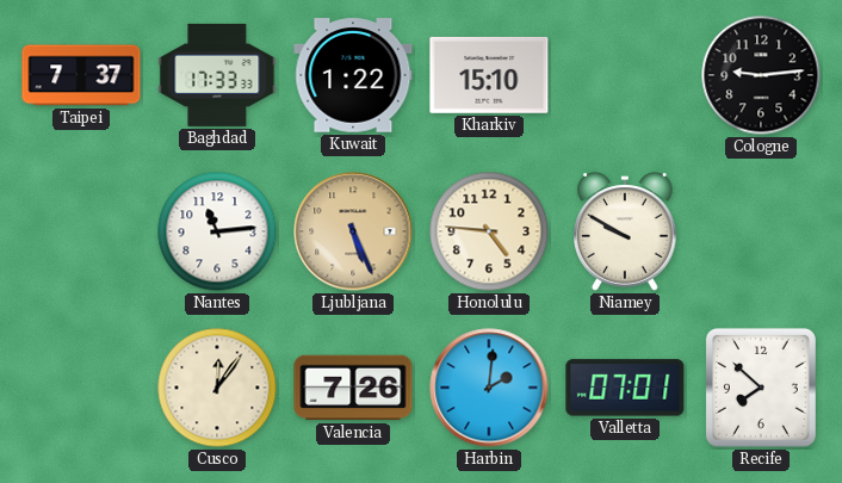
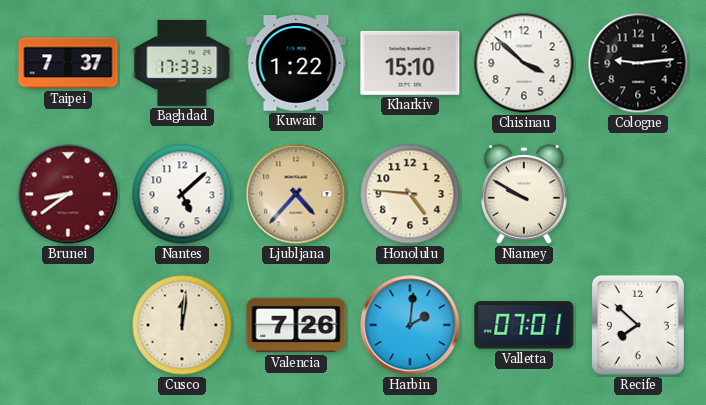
Chisinau: none -> 3:52 (524, 63)
Brunei: none -> 8:39 (68, 194)
Nantes: 11:14 -> 5:08 (182, 194)
Ljubljana: 5:26 -> 4:37 (296, 194)
Cusco: 12:06 -> 12:01 (182, 325)
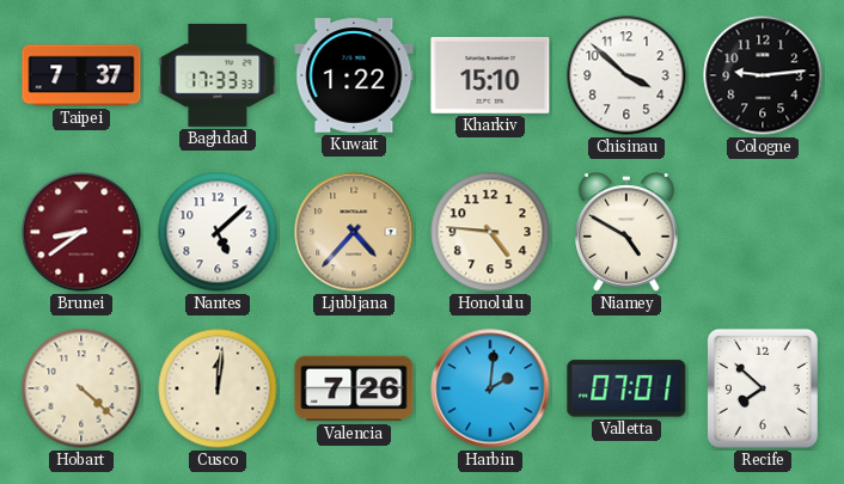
Niamey: 9:50 -> 4:50 (628, 232)
Hobart: none -> 4:22 (81, 388)
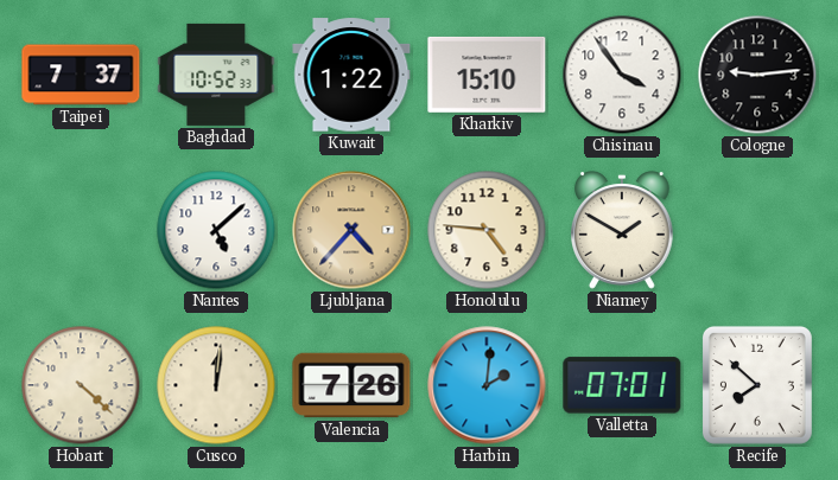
Baghdad: 17:33 -> 10:52 (216, 75)
Chisinau: 3:52 -> 3:54 (622, 75)
Brunei: 8:39 -> none (81, 232)
Niamey: 4:50 -> 1:50 (623, 230)
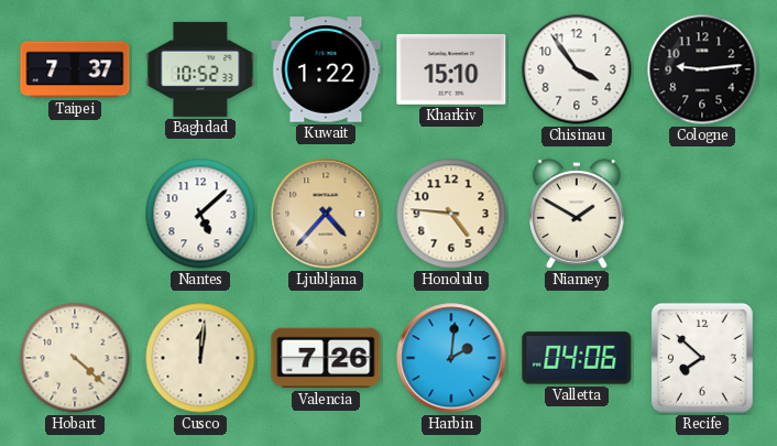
Valletta: 07:01 -> 04:06 (577, 358)
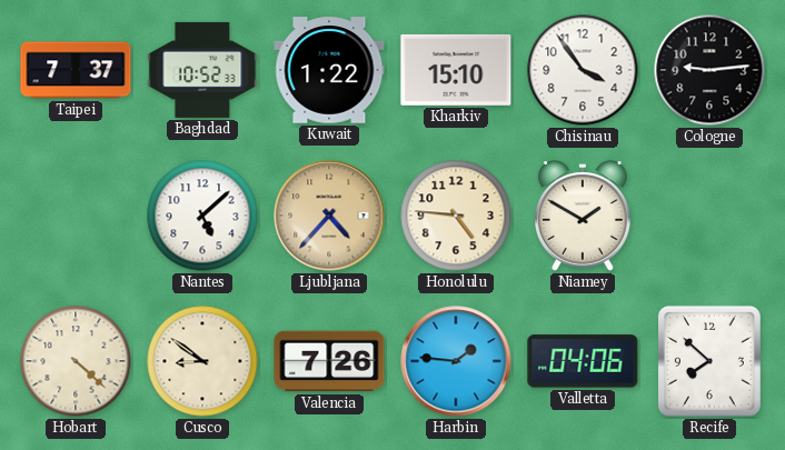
Cusco: 12:01 -> 8:51 (202, 361)
Harbin: 2:01 -> 1:46 (456, 361)
